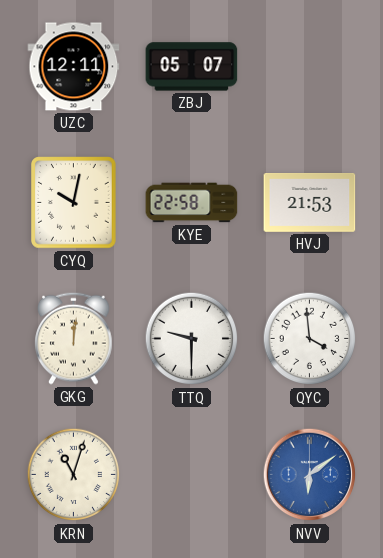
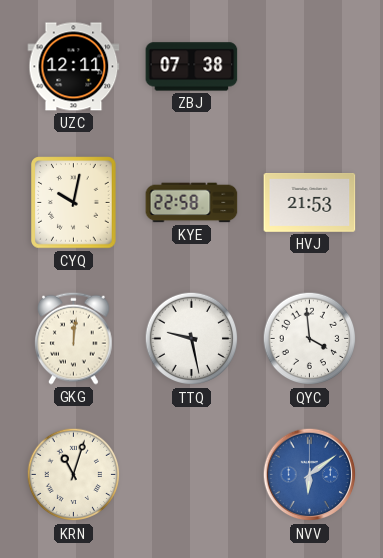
ZBJ: 05:07 -> 07:38 (192, 67)
TTQ: 9:30 -> 9:28 (192, 339)
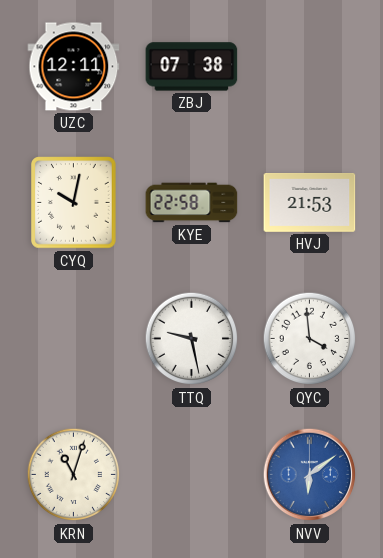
GKG: 12:01 -> none (74, 338)
